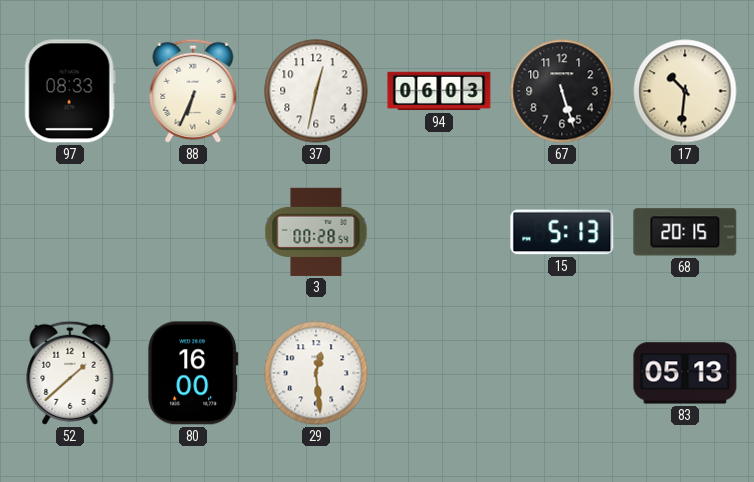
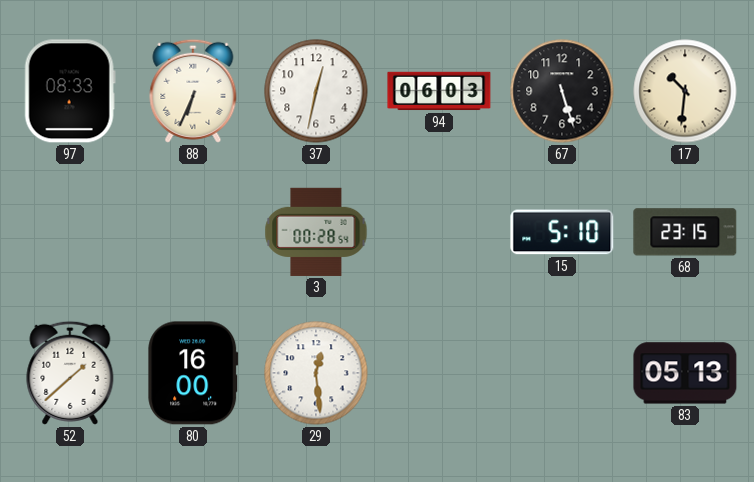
15: 5:13 -> 5:10 (562, 232)
68: 20:15 -> 23:15 (685, 232)
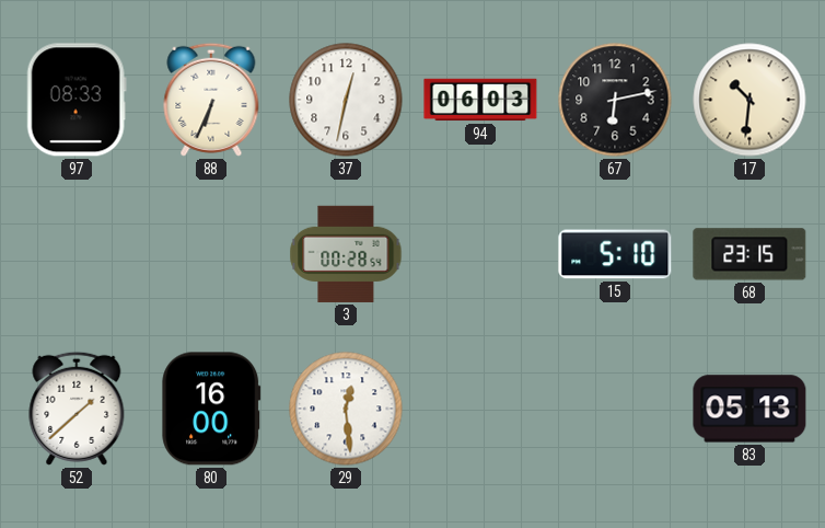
67: 5:27 -> 6:13 (615, 100)
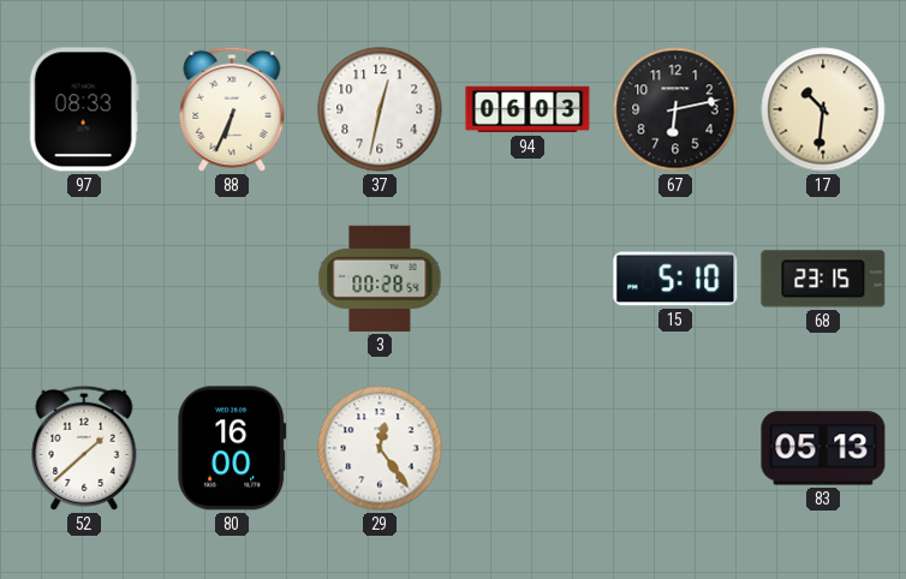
29: 12:29 -> 12:24 (380, 448)
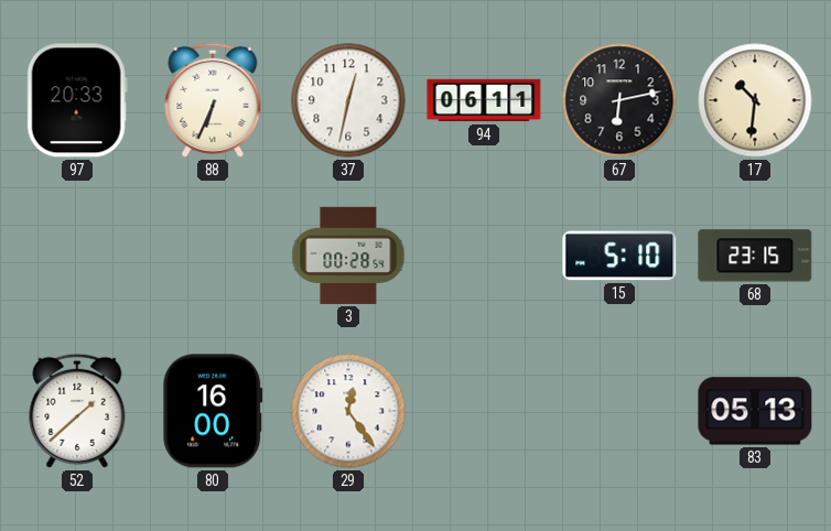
97: 08:33 -> 20:33 (77, 100)
94: 06:03 -> 06:11 (484, 100)
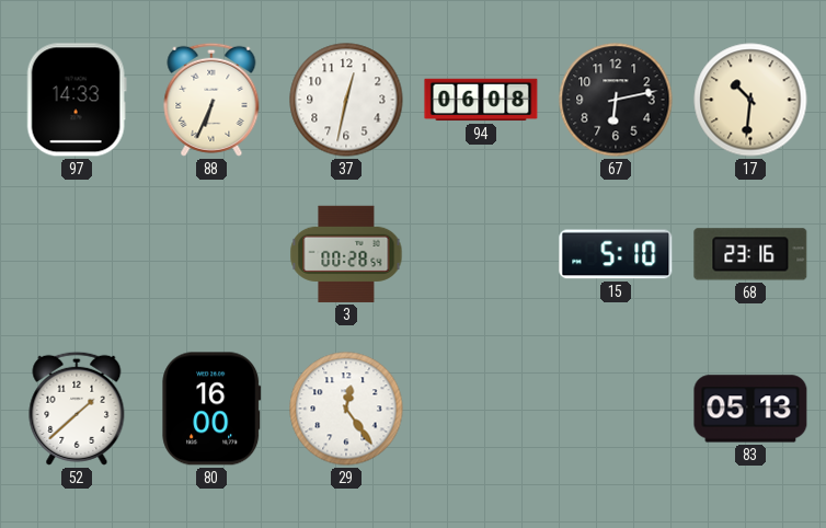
97: 20:33 -> 14:33 (77, 100)
94: 06:11 -> 06:08 (481, 100)
68: 23:15 -> 23:16 (750, 254)
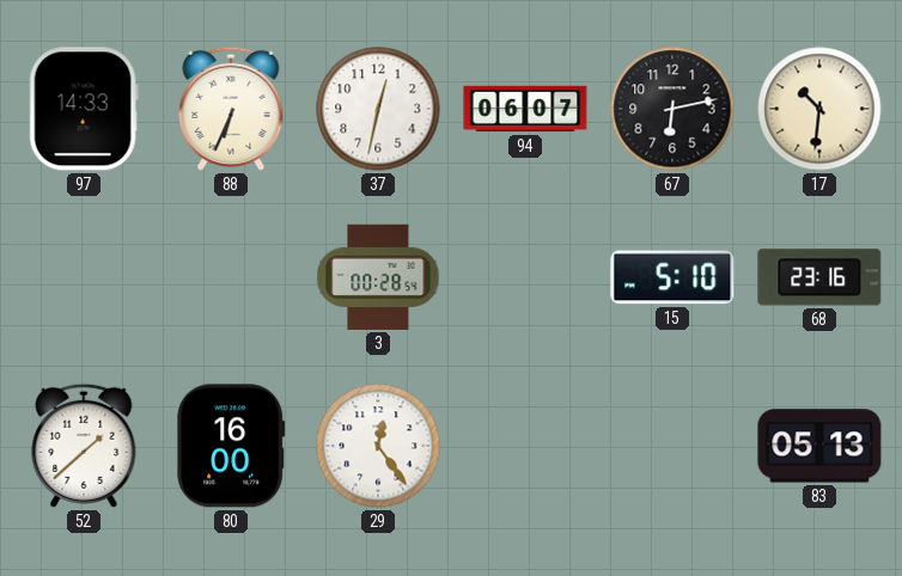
94: 06:08 -> 06:07 (525, 109)
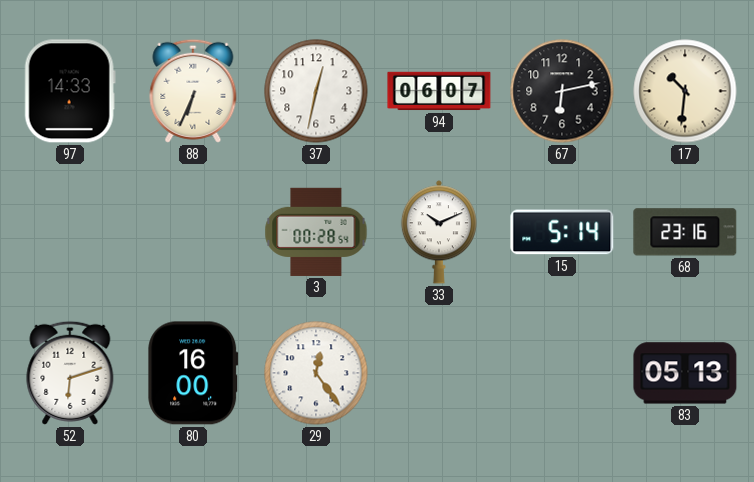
33: none -> 10:11 (439, 232)
15: 5:10 -> 5:14 (562, 232)
52: 1:38 -> 6:12 (70, 373)
